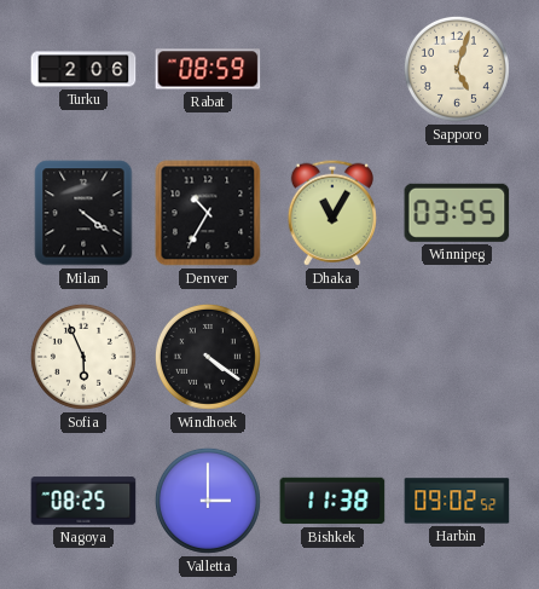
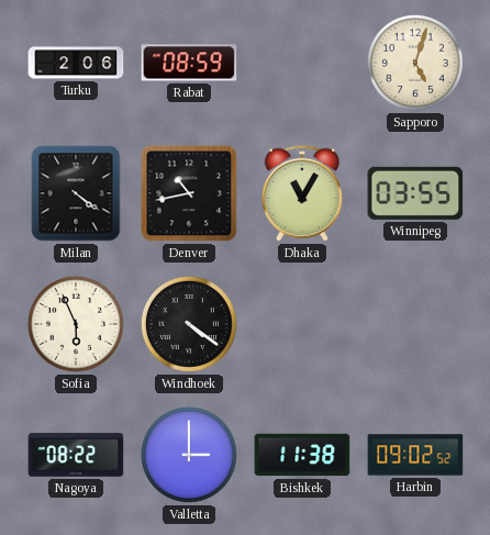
Denver: 10:35 -> 10:43 (189, 193)
Nagoya: 08:25 -> 08:22 (76, 455)
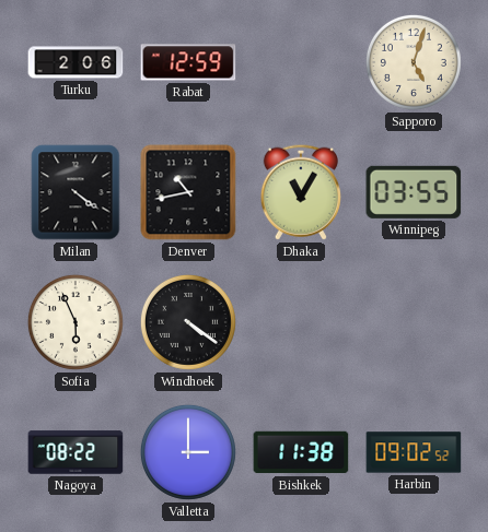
Rabat: 08:59 -> 12:59 (188, 62)
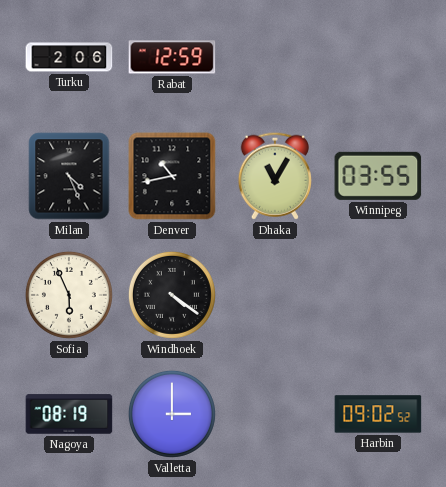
Sapporo: 5:03 -> none (414, 62)
Milan: 4:21 -> 4:26 (69, 176)
Nagoya: 08:22 -> 08:19 (69, 414)
Bishkek: 11:38 -> none (301, 452)
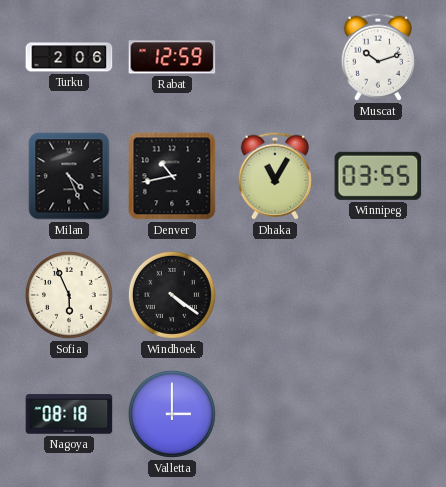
Muscat: none -> 10:12 (378, 57)
Nagoya: 08:19 -> 08:18 (69, 414)
Harbin: 09:02 -> none (378, 414)
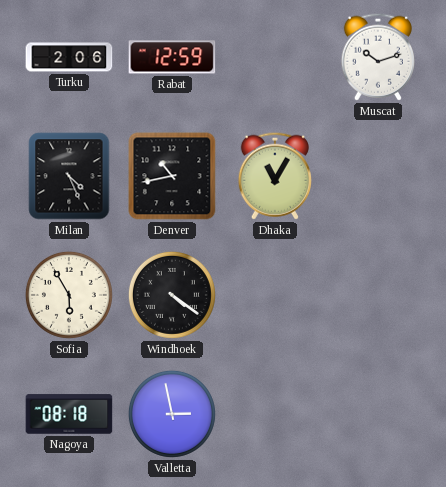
Winnipeg: 03:55 -> none (378, 176)
Sofia: 5:56 -> 5:55 (69, 295)
Valletta: 3:00 -> 2:58 (172, 414)
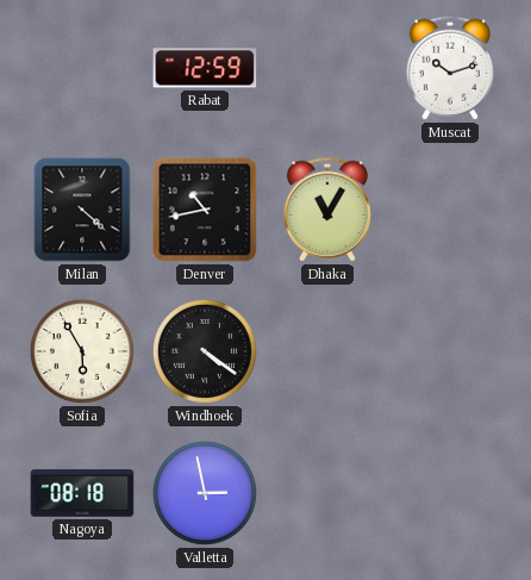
Turku: 2:06 -> none (69, 57)
Milan: 4:26 -> 4:22 (82, 210)
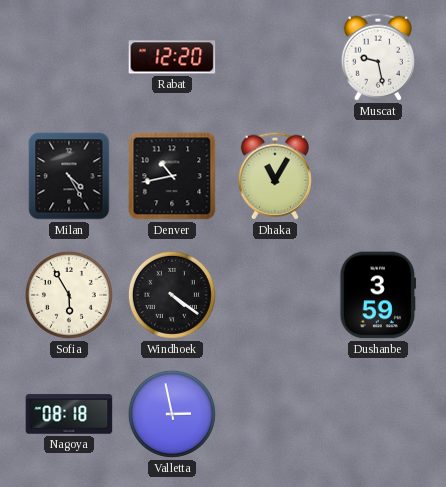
Rabat: 12:59 -> 12:20 (172, 57)
Muscat: 10:12 -> 9:28 (378, 57)
Milan: 4:22 -> 4:25 (69, 176)
Dushanbe: none -> 3:59 (378, 295)
